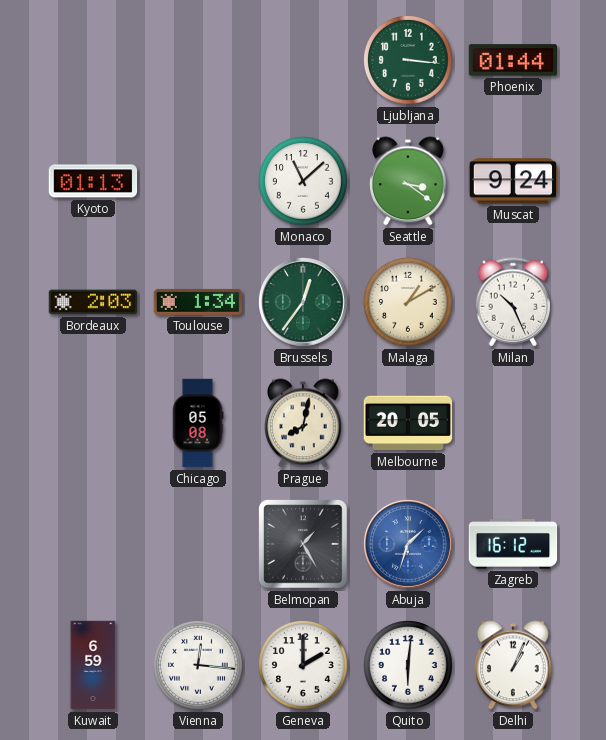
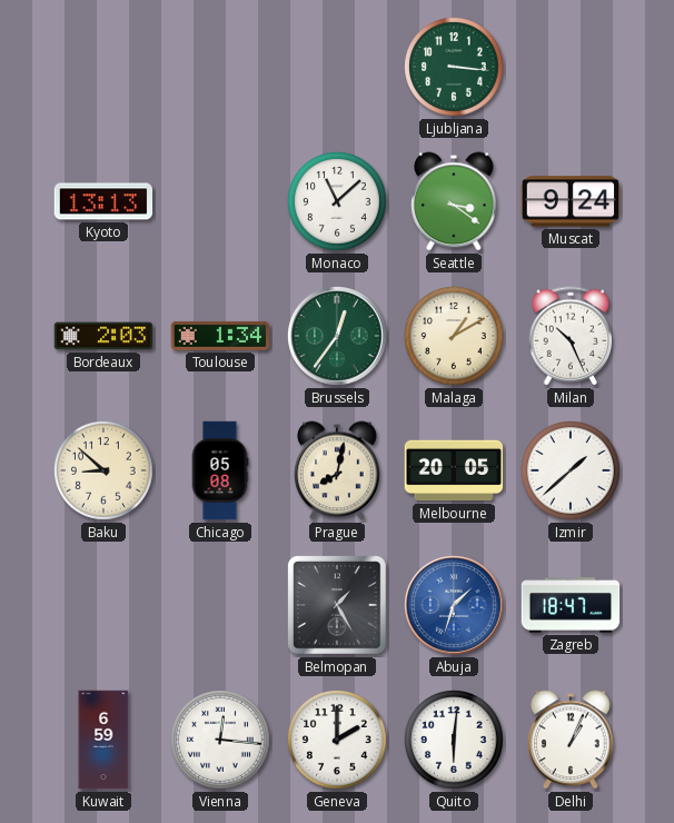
Phoenix: 01:44 -> none (513, 60)
Kyoto: 01:13 -> 13:13 (103, 201)
Baku: none -> 8:52 (105, 472)
Izmir: none -> 1:38 (572, 472)
Zagreb: 16:12 -> 18:47 (571, 605)
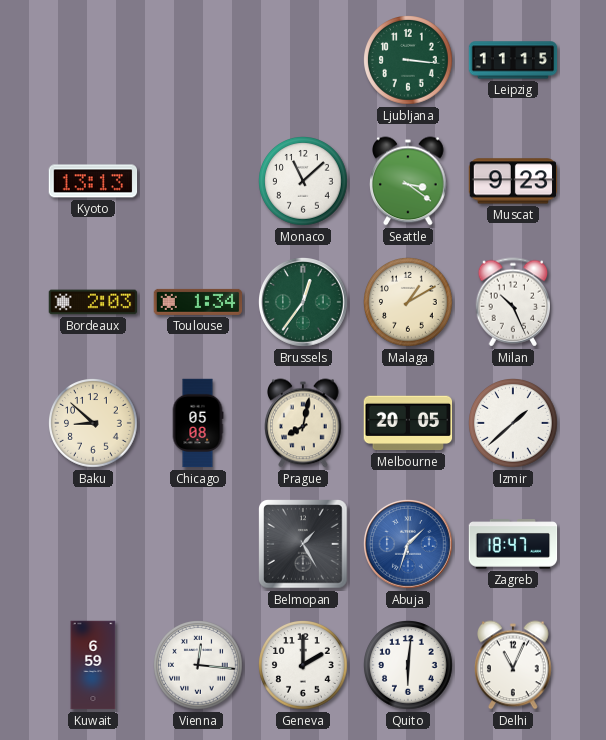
Leipzig: none -> 11:15 (513, 60)
Muscat: 9:24 -> 9:23 (513, 181)
Delhi: 1:04 -> 11:04 (513, 665)
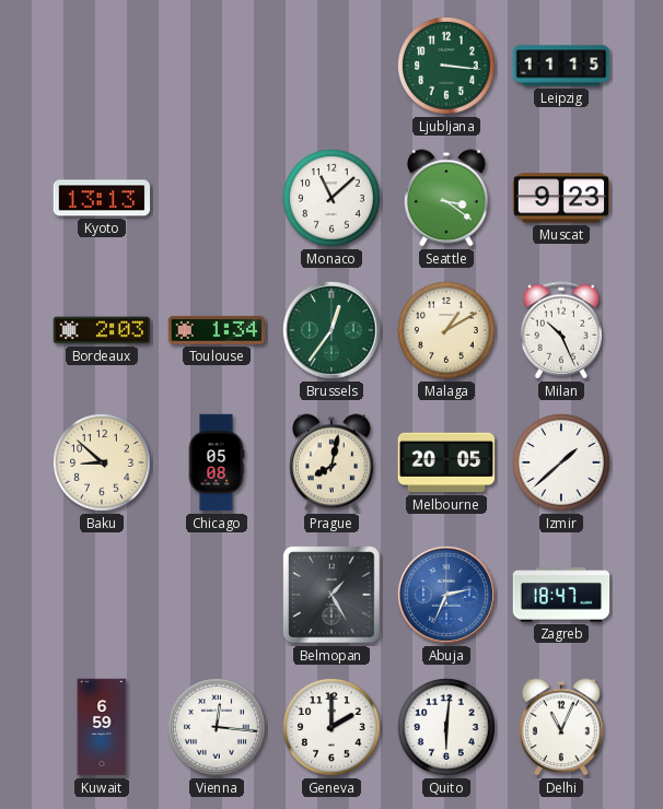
Abuja: 1:33 -> 2:34 (447, 596)
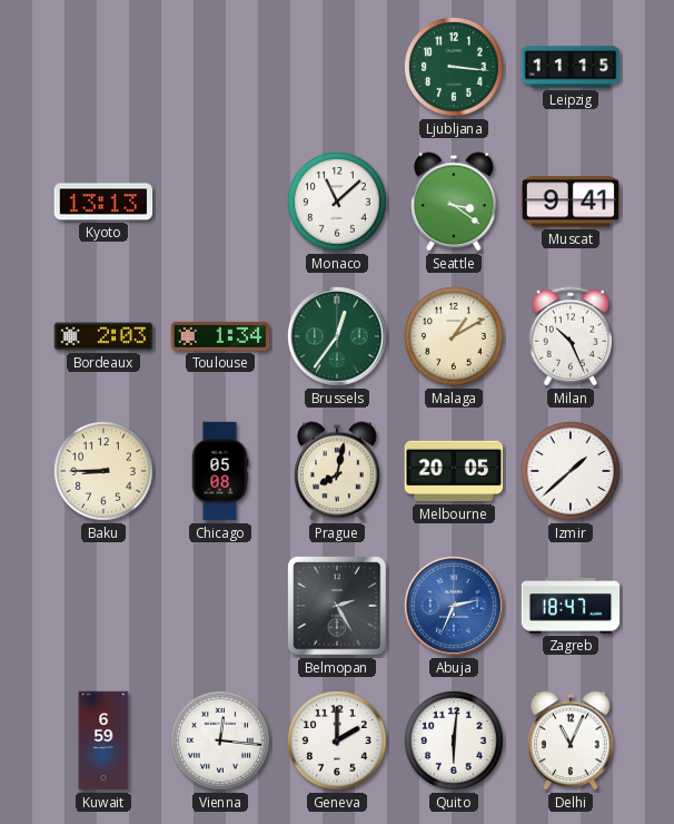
Muscat: 9:23 -> 9:41 (571, 202)
Baku: 8:52 -> 8:45 (105, 472)
Belmopan: 1:25 -> 2:25 (337, 606)
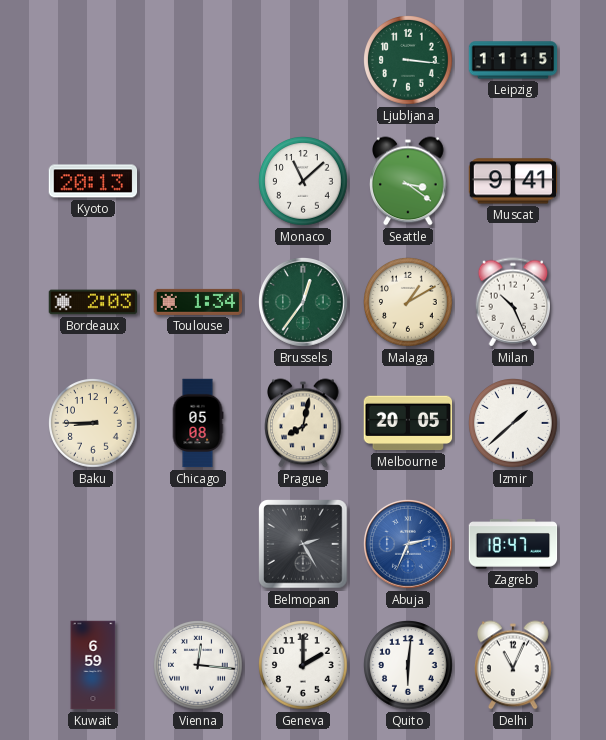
Kyoto: 13:13 -> 20:13 (93, 181)
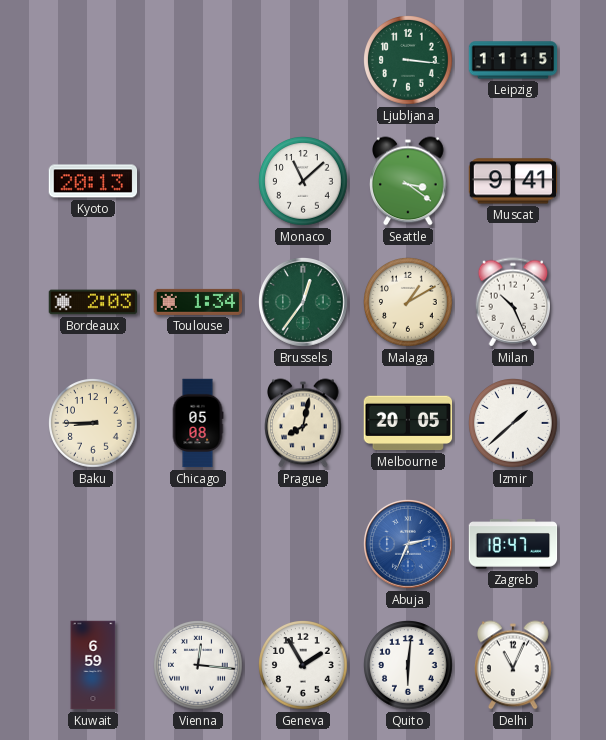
Belmopan: 2:25 -> none (303, 544)
Geneva: 2:00 -> 1:55 (304, 666)
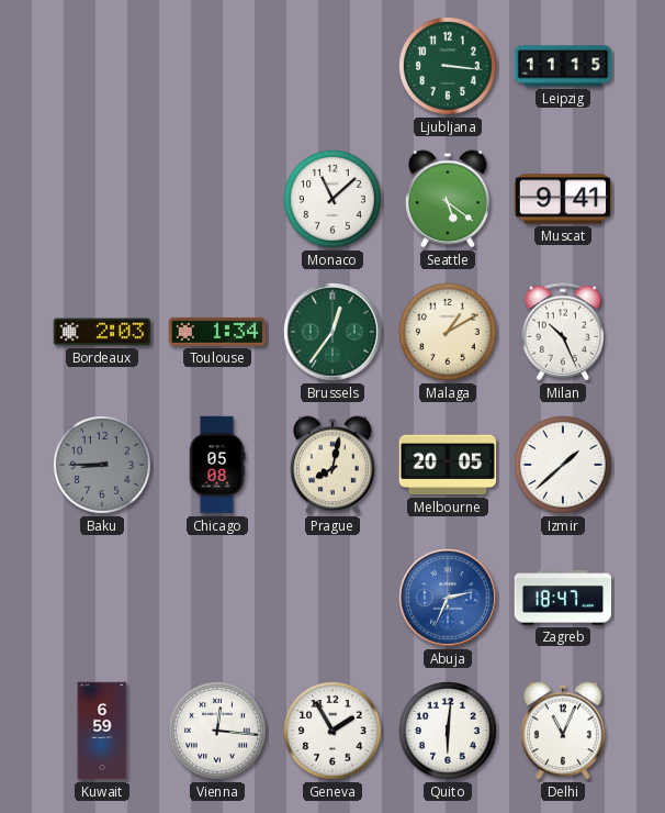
Kyoto: 20:13 -> none (93, 181)
Seattle: 3:21 -> 5:21 (448, 199)
Baku dial: cream -> grey (103, 466)
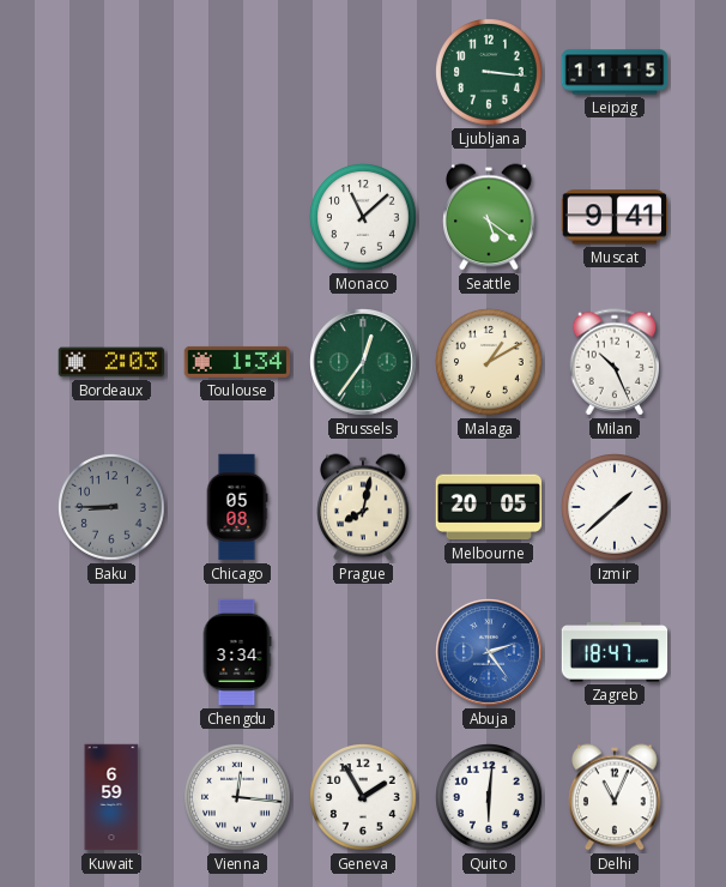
Chengdu: none -> 3:34 (237, 652)
Abuja: 2:34 -> 2:24 (490, 653)
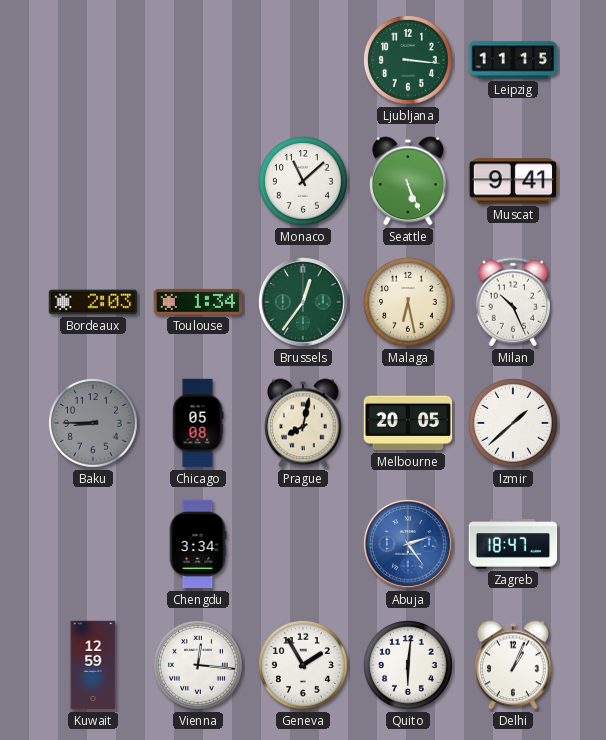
Seattle: 5:21 -> 5:26 (408, 181)
Malaga: 1:10 -> 6:28 (409, 303)
Kuwait: 6:59 -> 12:59 (93, 665)
Delhi: 11:04 -> 1:04 (513, 665)
